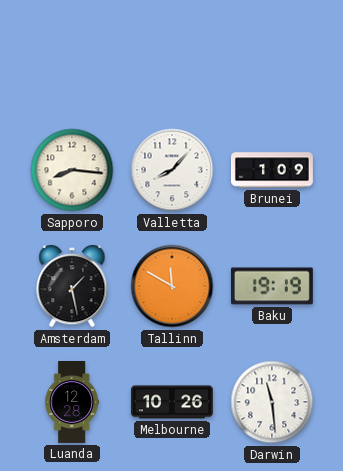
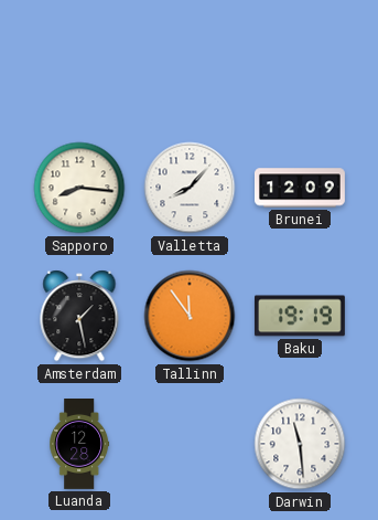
Brunei: 1:09 -> 12:09 (301, 188)
Tallinn: 11:50 -> 11:54 (190, 316)
Melbourne: 10:26 -> none (172, 402)
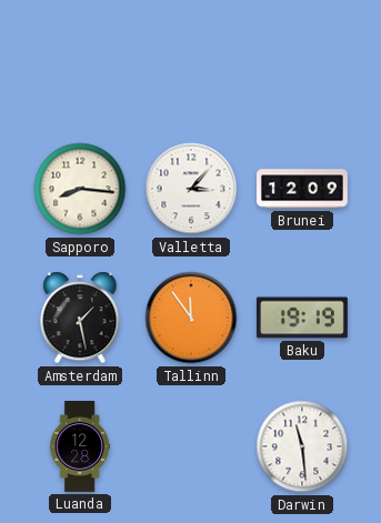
Valletta: 8:07 -> 3:07 (191, 189)
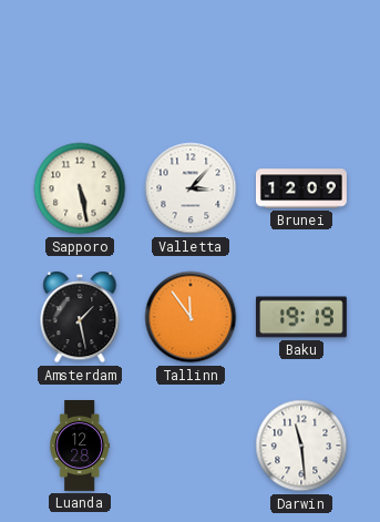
Sapporo: 8:16 -> 5:28 (80, 188)
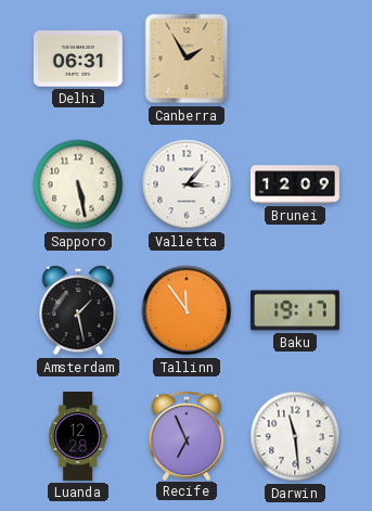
Delhi: none -> 06:31 (78, 59)
Canberra: none -> 1:55 (187, 59)
Baku: 19:19 -> 19:17 (295, 310)
Recife: none -> 6:56 (185, 435)
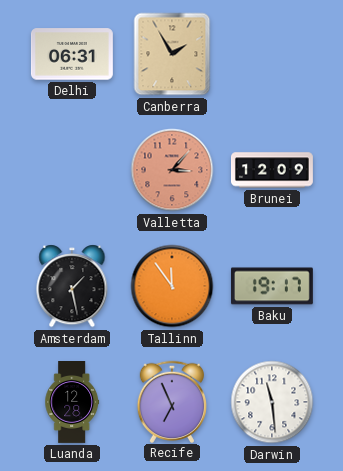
Sapporo: 5:28 -> none (78, 184)
Valletta dial: white -> salmon (172, 170)
